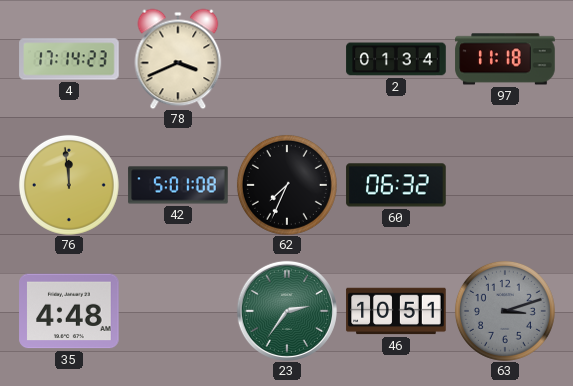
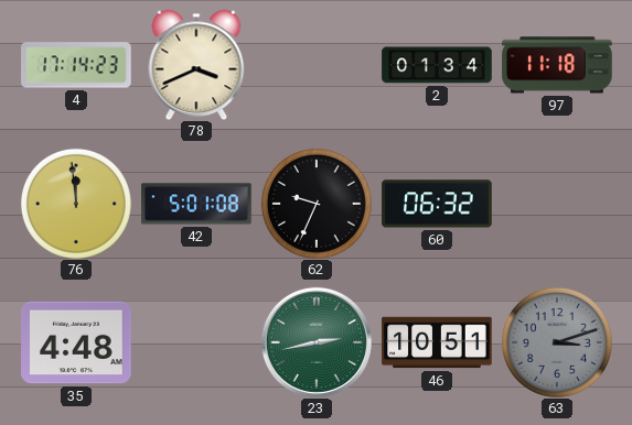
62: 7:34 -> 9:34 (317, 204)
23: 2:36 -> 2:43 (317, 342)
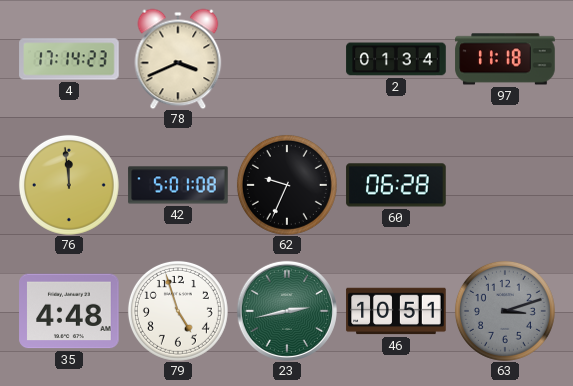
60: 06:32 -> 06:28 (396, 185)
79: none -> 4:57 (178, 311)
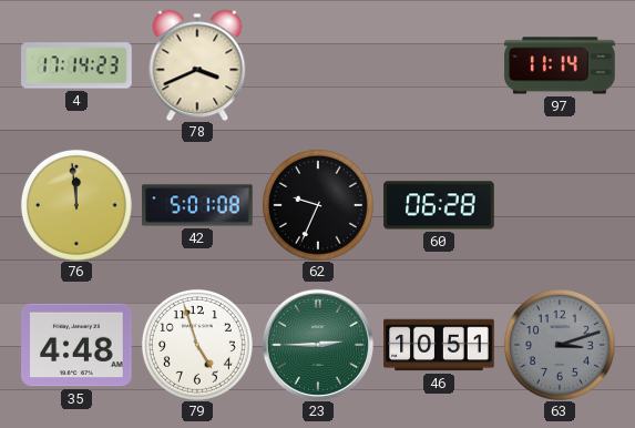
2: 01:34 -> none (396, 59)
97: 11:18 -> 11:14 (560, 65)
23: 2:43 -> 2:45 (318, 345)
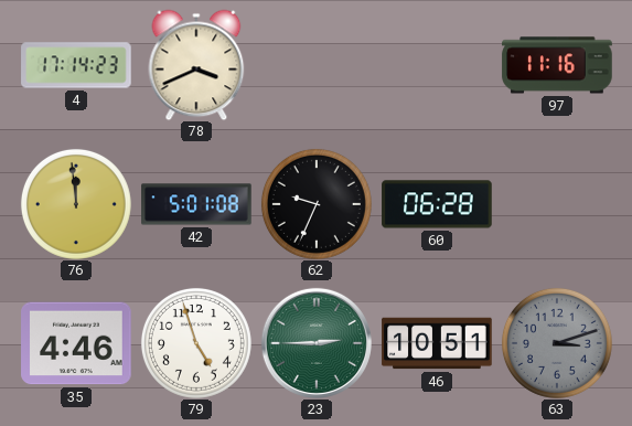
97: 11:14 -> 11:16 (557, 65)
35: 4:48 -> 4:46 (76, 343)
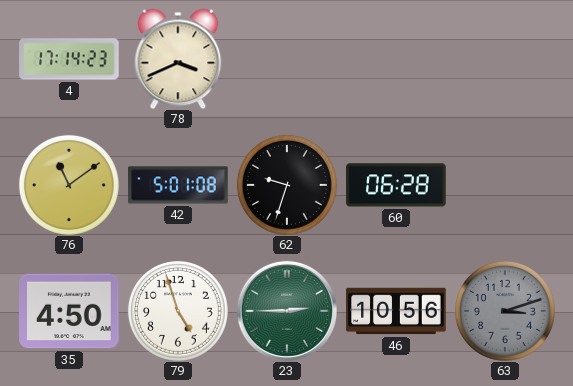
97: 11:16 -> none (557, 65)
76: 11:59 -> 11:09 (69, 185)
62: 9:34 -> 9:33 (287, 185)
35: 4:46 -> 4:50 (69, 311)
46: 10:51 -> 10:56 (396, 311)
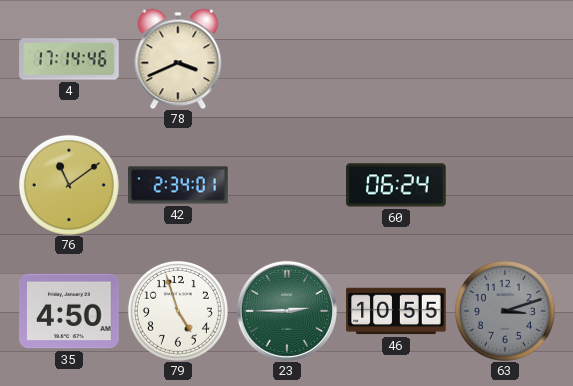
4: 17:14:23 -> 17:14:46 (69, 59)
42: 5:01 -> 2:34 (178, 185)
62: 9:33 -> none (287, 185)
60: 06:28 -> 06:24 (396, 185)
46: 10:56 -> 10:55 (396, 311)
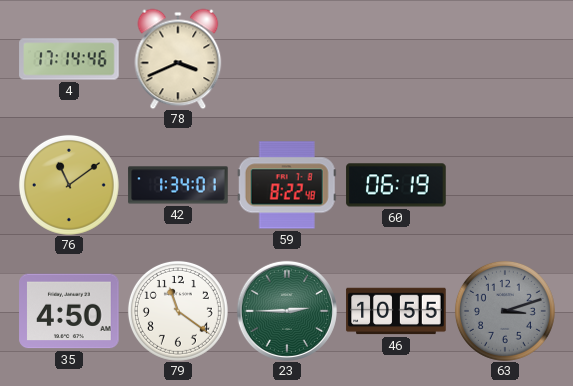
42: 2:34 -> 1:34 (178, 185)
59: none -> 8:22 (287, 185)
60: 06:24 -> 06:19 (396, 185)
79: 4:57 -> 11:21 (178, 311)
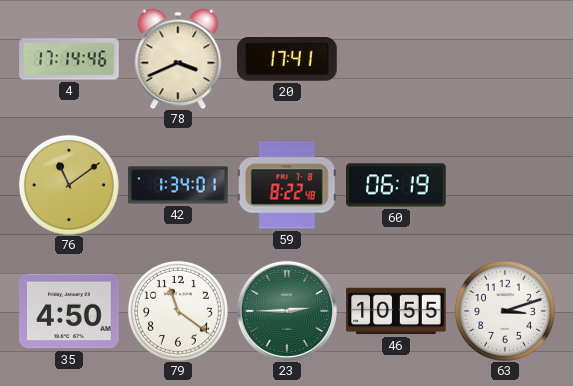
20: none -> 17:41 (287, 60)
63 dial: grey -> white (505, 311)
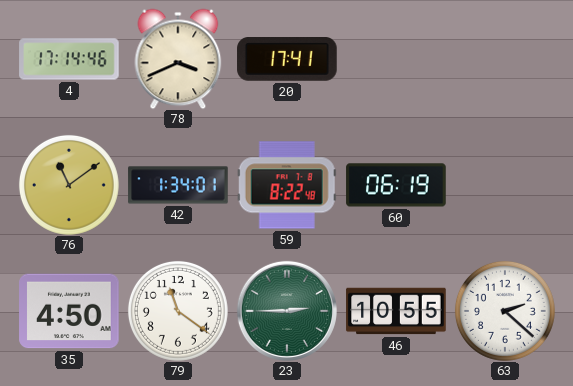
63: 3:12 -> 2:22 (505, 311)
